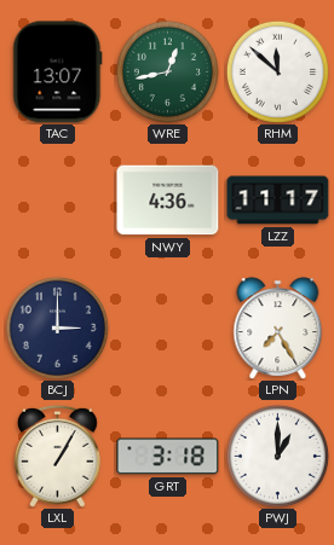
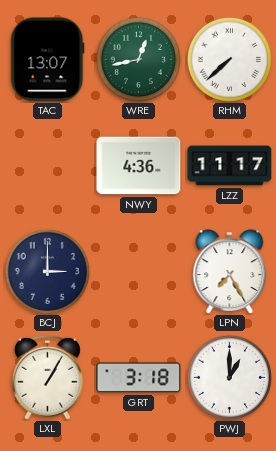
RHM: 11:52 -> 7:38 (229, 59)
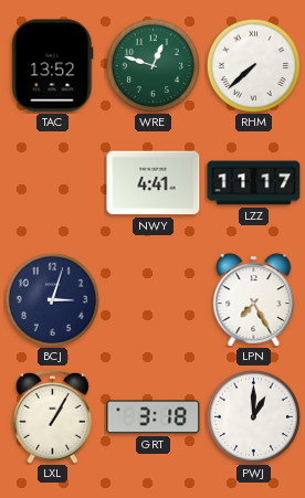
TAC: 13:07 -> 13:52 (53, 66)
WRE: 12:43 -> 12:48 (152, 65)
NWY: 4:36 -> 4:41 (154, 183)
BCJ: 3:00 -> 3:03 (52, 299)
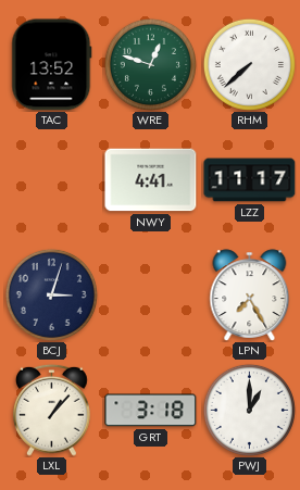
LXL: 1:05 -> 1:07 (51, 410)
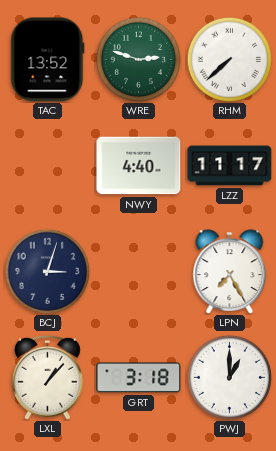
WRE: 12:48 -> 2:48 (138, 59)
NWY: 4:41 -> 4:40 (139, 166)
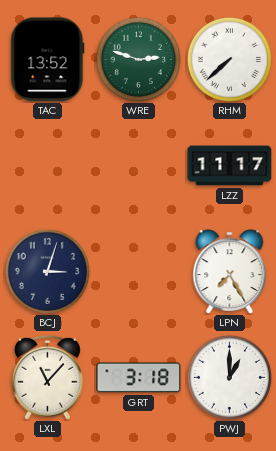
NWY: 4:40 -> none (139, 166)
LXL: 1:07 -> 11:07 (47, 377)
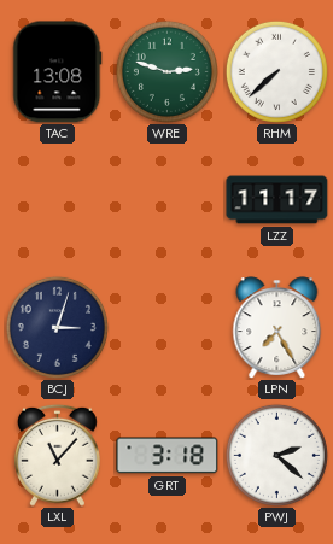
TAC: 13:52 -> 13:08 (58, 72)
PWJ: 1:00 -> 2:22 (276, 455)
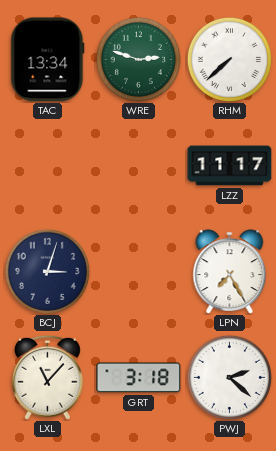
TAC: 13:08 -> 13:34 (48, 60)
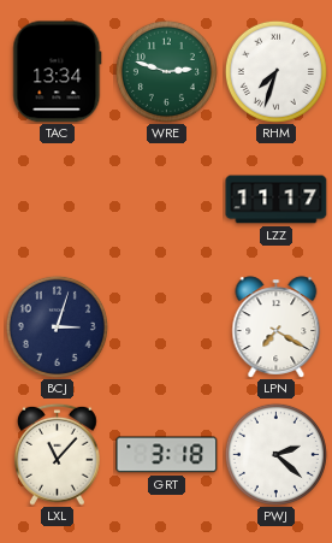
RHM: 7:38 -> 7:33 (275, 71)
LPN: 7:25 -> 7:20 (277, 327)
